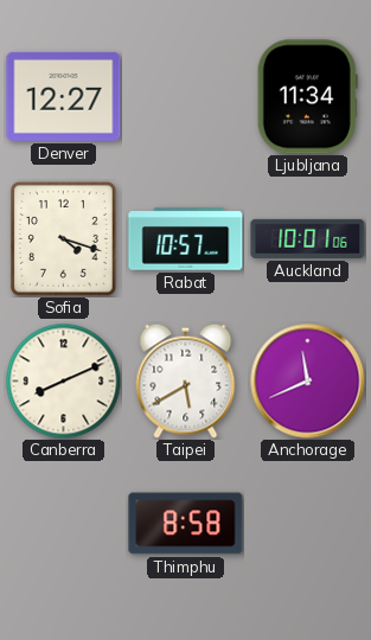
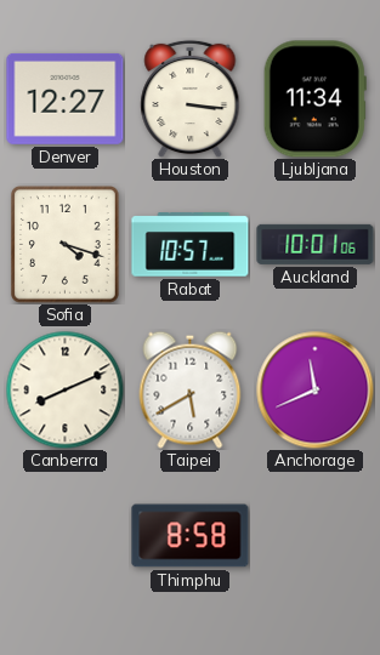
Houston: none -> 3:16 (191, 98)
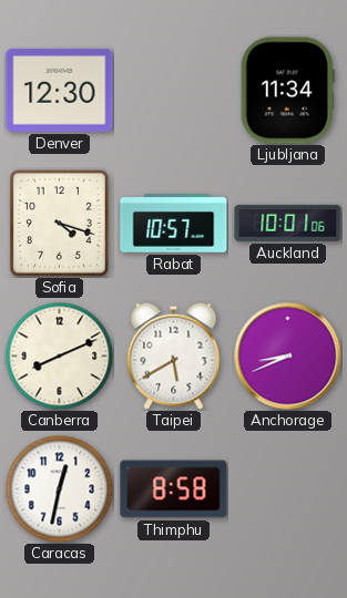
Denver: 12:27 -> 12:30 (60, 90)
Houston: 3:16 -> none (191, 98)
Anchorage: 11:41 -> 8:41 (288, 357)
Caracas: none -> 12:32 (59, 488)
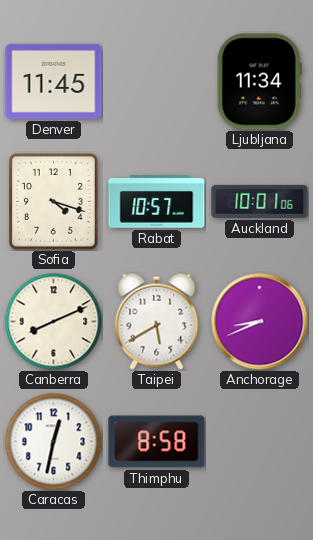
Denver: 12:30 -> 11:45 (54, 81)
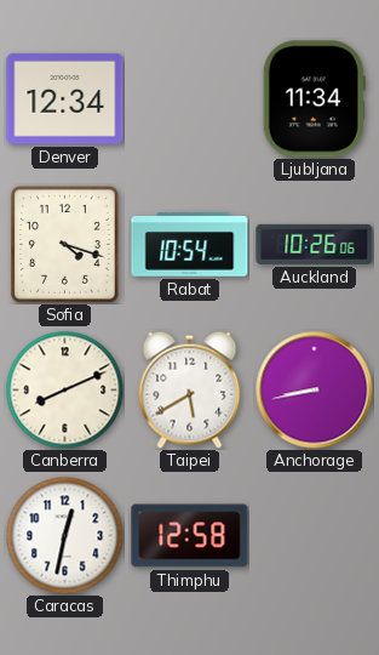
Denver: 11:45 -> 12:34 (65, 98)
Rabat: 10:57 -> 10:54 (190, 245)
Auckland: 10:01 -> 10:26 (315, 244)
Anchorage: 8:41 -> 8:43 (315, 391)
Thimphu: 8:58 -> 12:58 (190, 536)
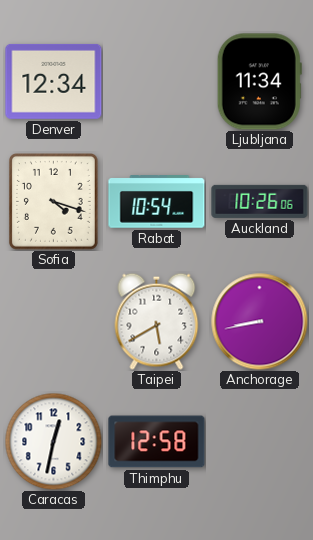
Canberra: 8:11 -> none (64, 389)
